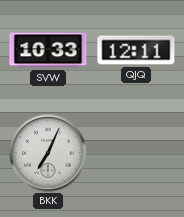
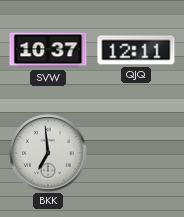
SVW: 10:33 -> 10:37 (48, 50)
BKK: 7:04 -> 6:59 (48, 153)
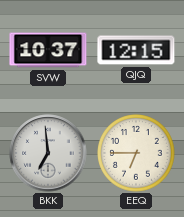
QJQ: 12:11 -> 12:15 (136, 50)
EEQ: none -> 6:45 (136, 153)
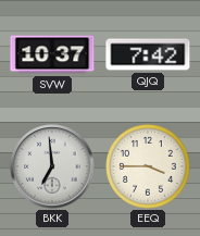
QJQ: 12:15 -> 7:42 (148, 54)
EEQ: 6:45 -> 3:45 (148, 166)
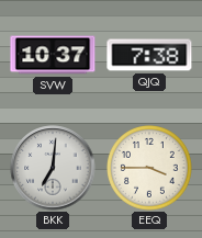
QJQ: 7:42 -> 7:38 (149, 55)
BKK: 6:59 -> 7:01 (53, 168)
